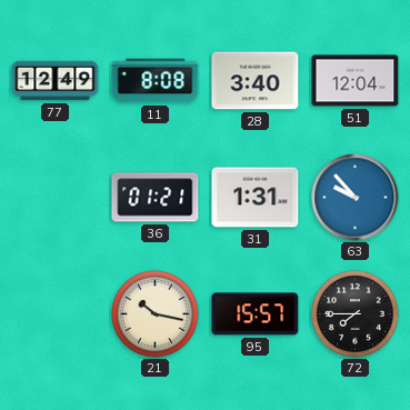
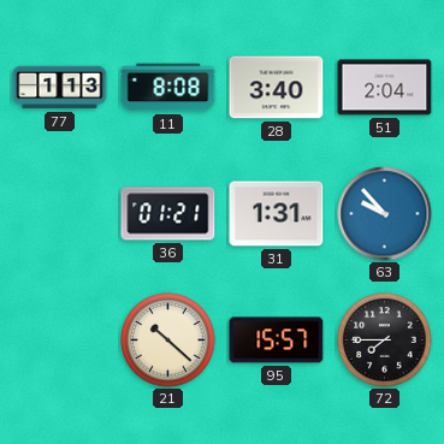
77: 12:49 -> 1:13 (60, 88)
51: 12:04 -> 2:04 (385, 88)
21: 10:17 -> 10:22 (168, 341)
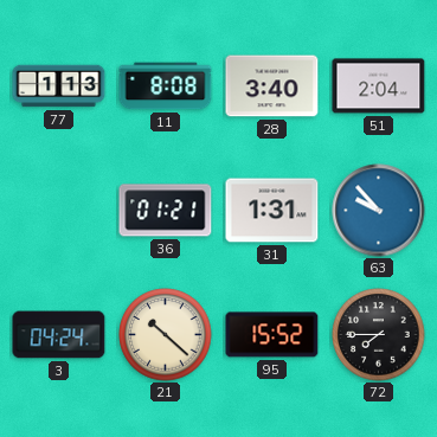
3: none -> 04:24 (59, 335)
95: 15:57 -> 15:52 (272, 335)
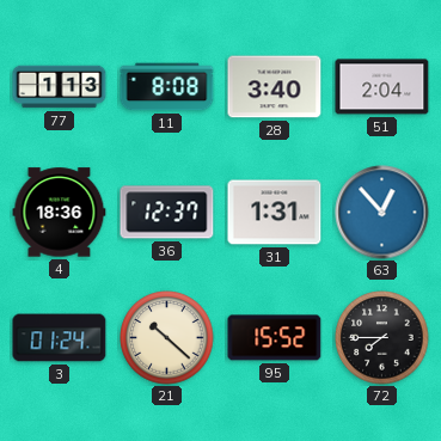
4: none -> 18:36 (60, 213)
36: 01:21 -> 12:37 (167, 213)
63: 9:53 -> 12:53 (382, 213)
3: 04:24 -> 01:24 (60, 338)
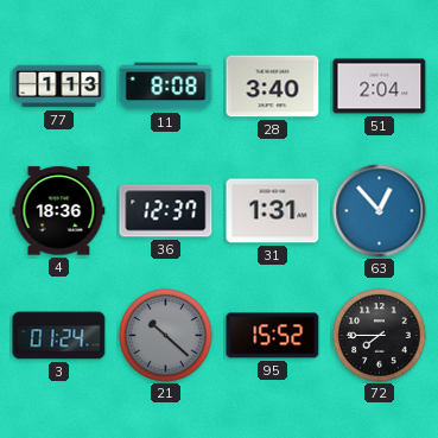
21 dial: cream -> grey (166, 336)
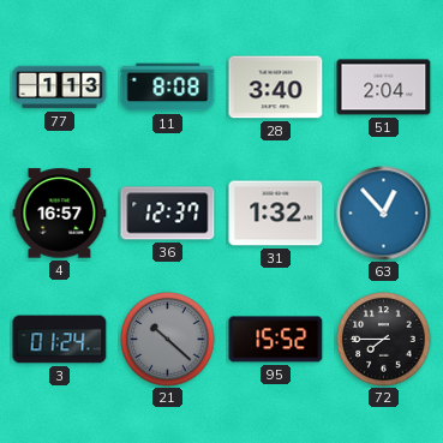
4: 18:36 -> 16:57 (60, 214)
31: 1:31 -> 1:32 (276, 214)
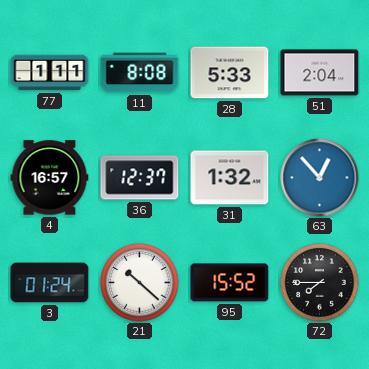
77: 1:13 -> 1:11 (50, 73)
28: 3:40 -> 5:33 (230, 73)
21 dial: grey -> white (140, 283)
